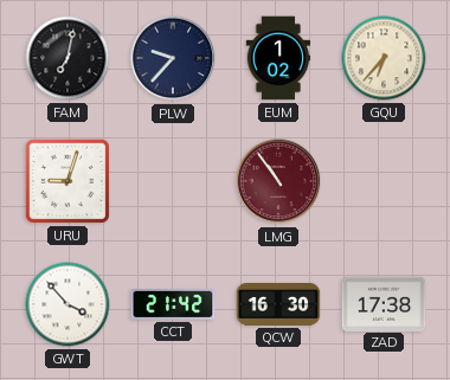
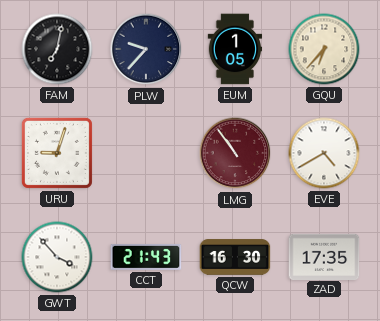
EUM: 1:02 -> 1:05 (235, 49)
EVE: none -> 4:40 (324, 153)
CCT: 21:42 -> 21:43 (146, 258)
ZAD: 17:38 -> 17:35 (324, 256)
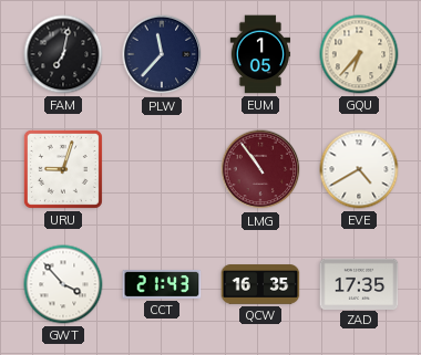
PLW: 9:37 -> 11:37 (162, 54)
QCW: 16:30 -> 16:35 (260, 284)
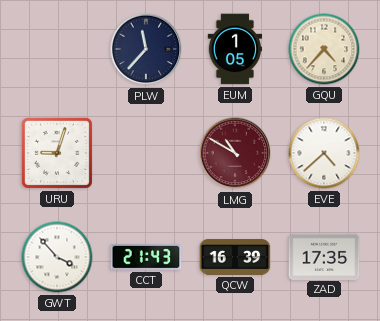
FAM: 7:02 -> none (63, 54)
GQU: 6:37 -> 4:37 (324, 49)
LMG: 10:54 -> 10:50 (235, 153)
EVE: 4:40 -> 4:38 (324, 153)
QCW: 16:35 -> 16:39 (235, 257)
